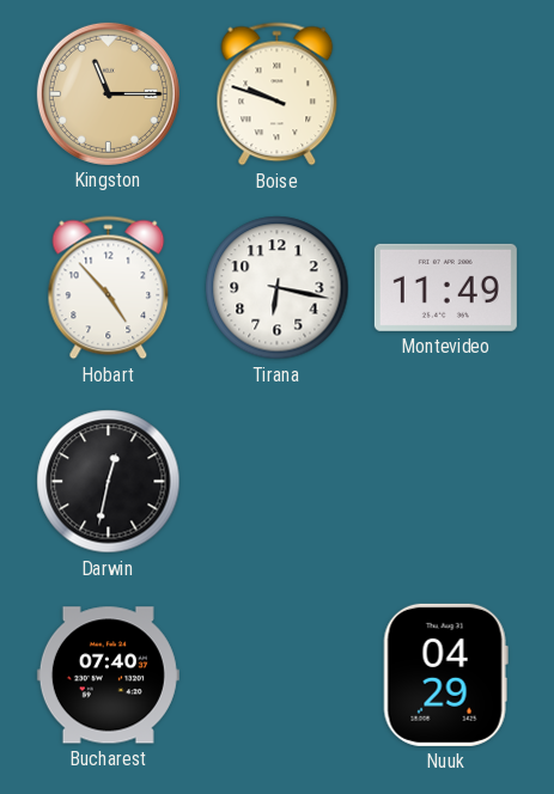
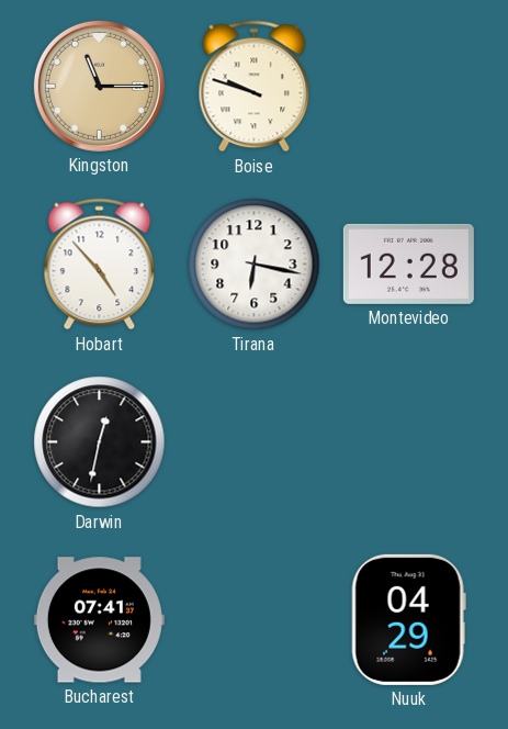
Montevideo: 11:49 -> 12:28 (408, 263)
Bucharest: 07:40 -> 07:41 (99, 620)
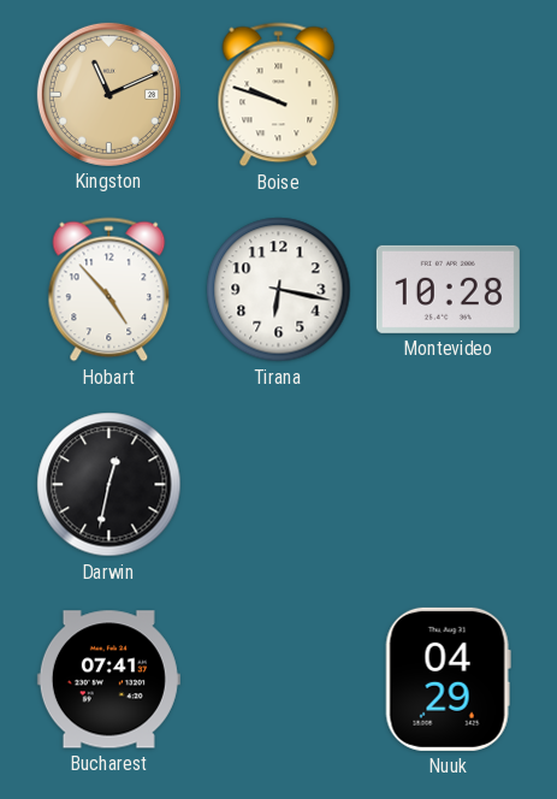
Kingston: 11:15 -> 11:11 (108, 94)
Montevideo: 12:28 -> 10:28 (448, 289)
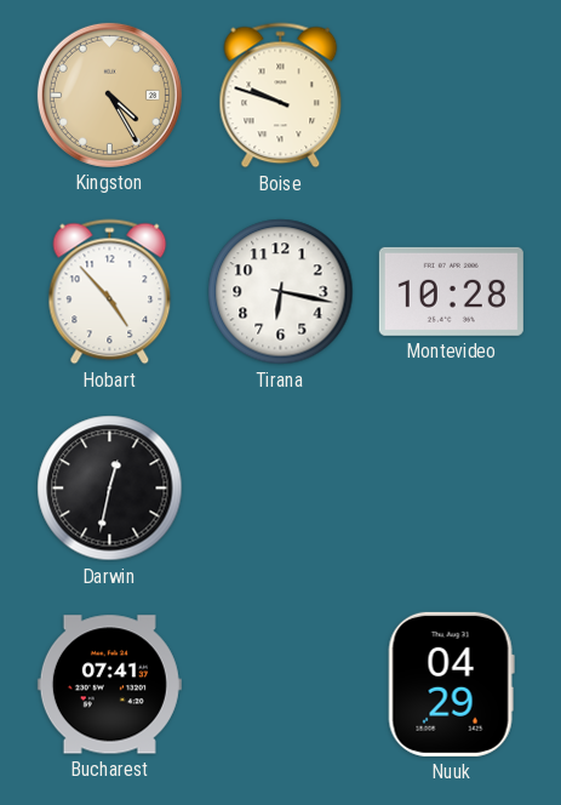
Kingston: 11:11 -> 4:25 (109, 95)
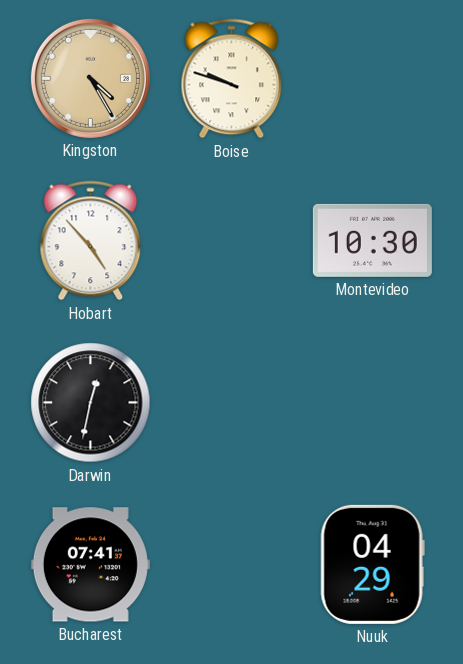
Tirana: 6:17 -> none (281, 292)
Montevideo: 10:28 -> 10:30 (372, 240)
